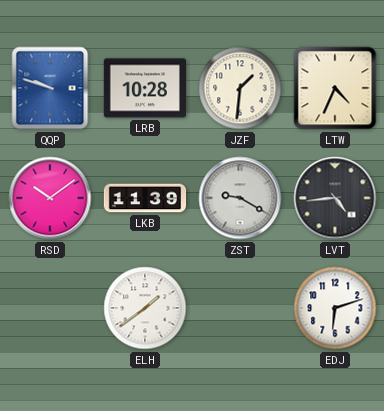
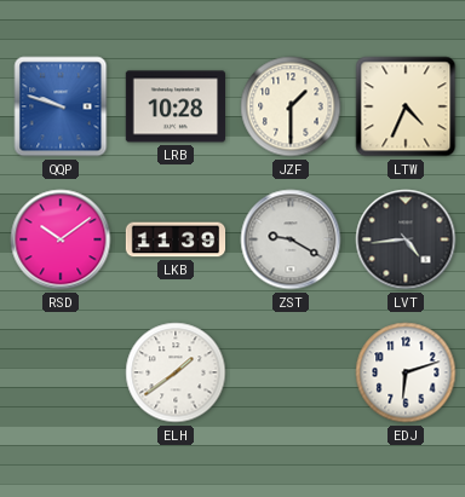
JZF: 1:31 -> 1:30 (291, 106)
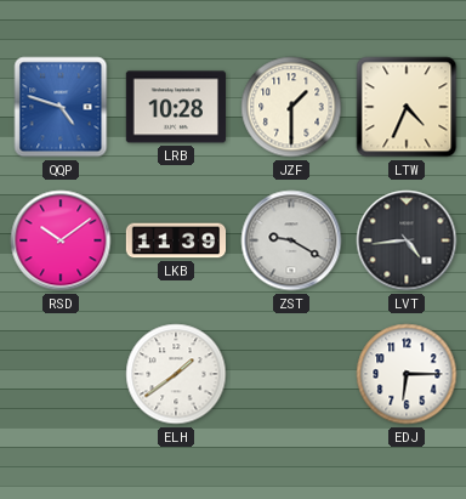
QQP: 9:48 -> 4:48 (61, 107)
EDJ: 6:12 -> 6:15 (407, 374)
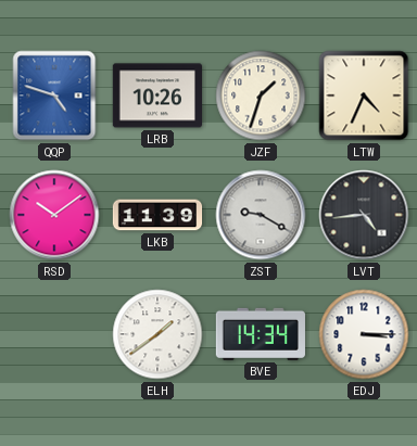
LRB: 10:28 -> 10:26 (156, 95)
JZF: 1:30 -> 1:33 (261, 95)
BVE: none -> 14:34 (260, 334)
EDJ: 6:15 -> 3:15 (364, 334)
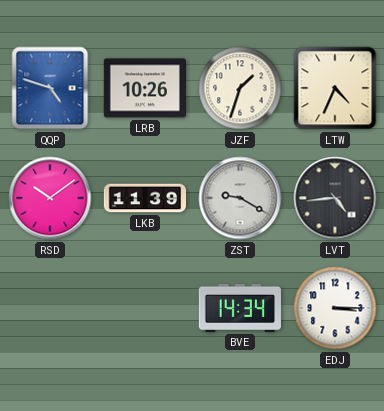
ELH: 1:39 -> none (157, 334)
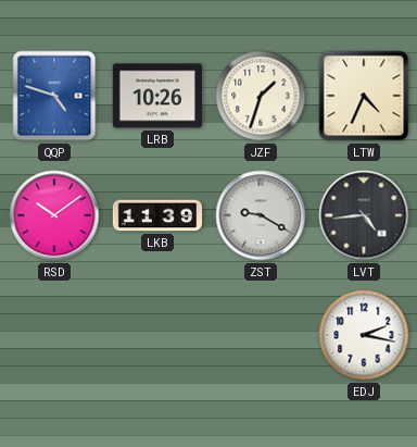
BVE: 14:34 -> none (239, 308)
EDJ: 3:15 -> 2:17 (364, 335)
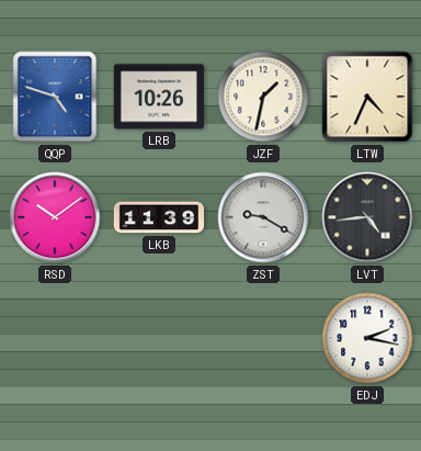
JZF: 1:33 -> 1:32 (263, 97)
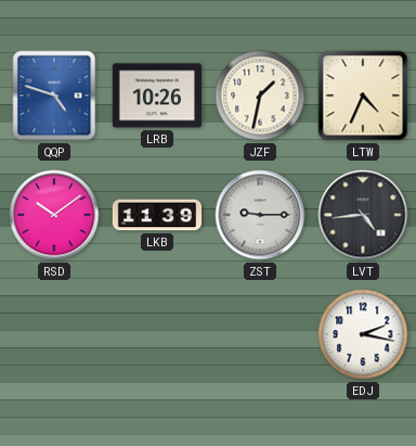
ZST: 9:20 -> 9:15 (260, 215)
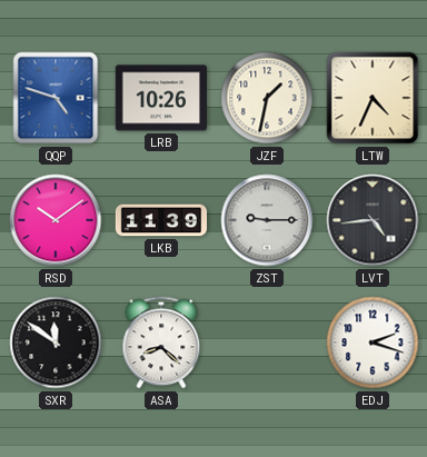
SXR: none -> 11:51 (56, 342)
ASA: none -> 8:22 (161, 342)
EDJ: 2:17 -> 2:18 (373, 342)
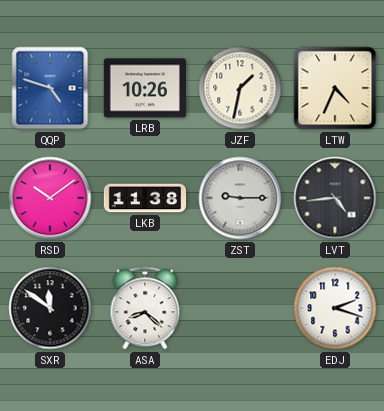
LKB: 11:39 -> 11:38 (145, 198)
